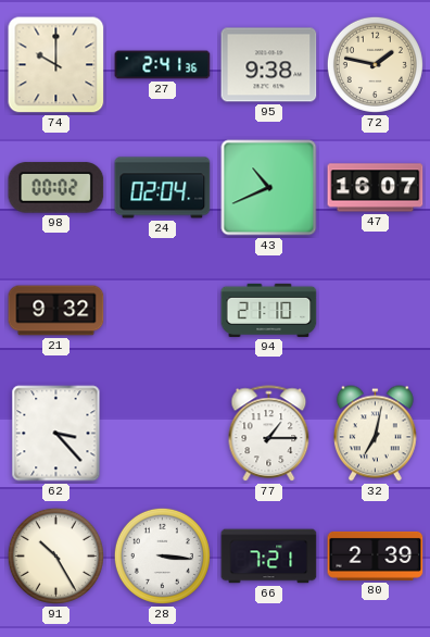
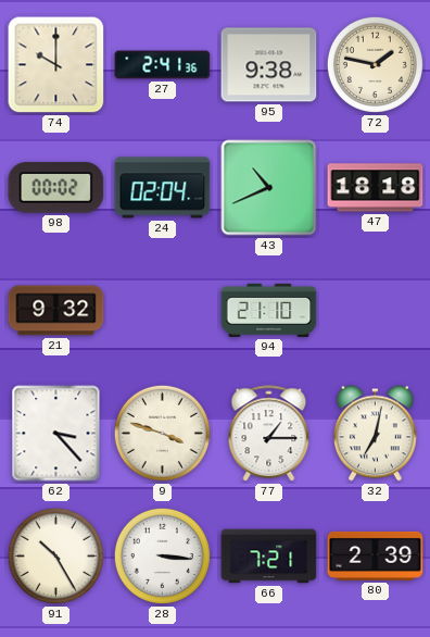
47: 16:07 -> 18:18 (376, 188)
9: none -> 3:48 (162, 433)
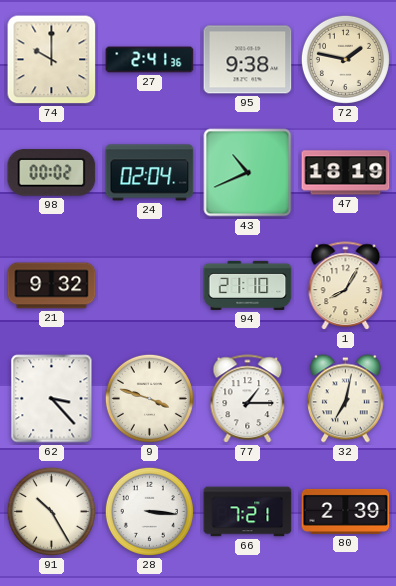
47: 18:18 -> 18:19 (346, 173)
1: none -> 8:05 (346, 286)
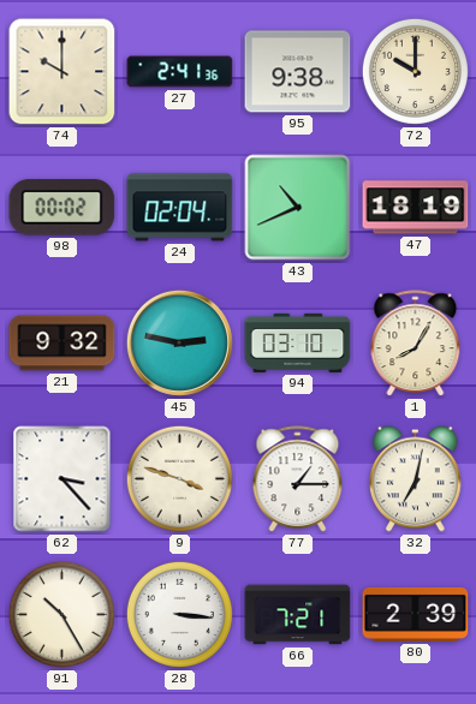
72: 1:47 -> 10:00 (415, 71)
45: none -> 2:47 (179, 342)
94: 21:10 -> 03:10 (298, 342)
